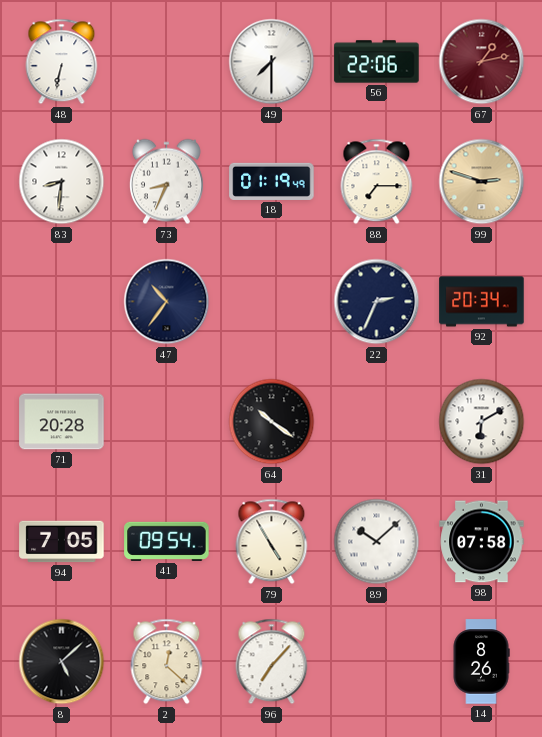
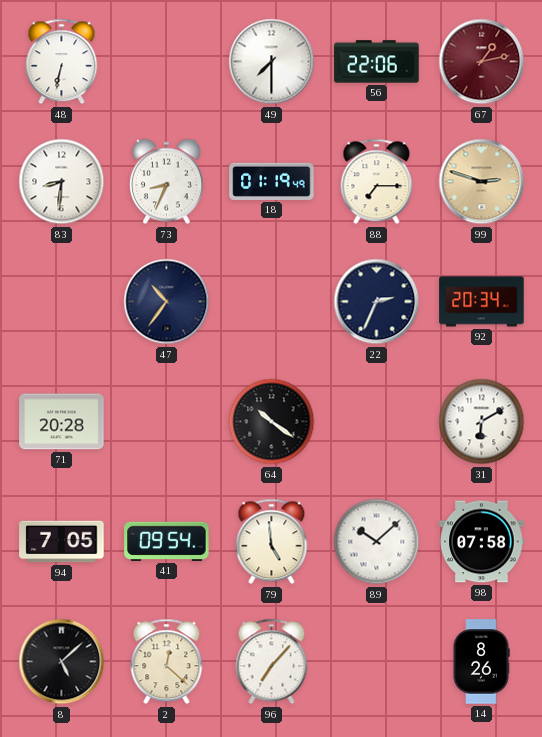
79: 4:55 -> 4:59 (272, 542)
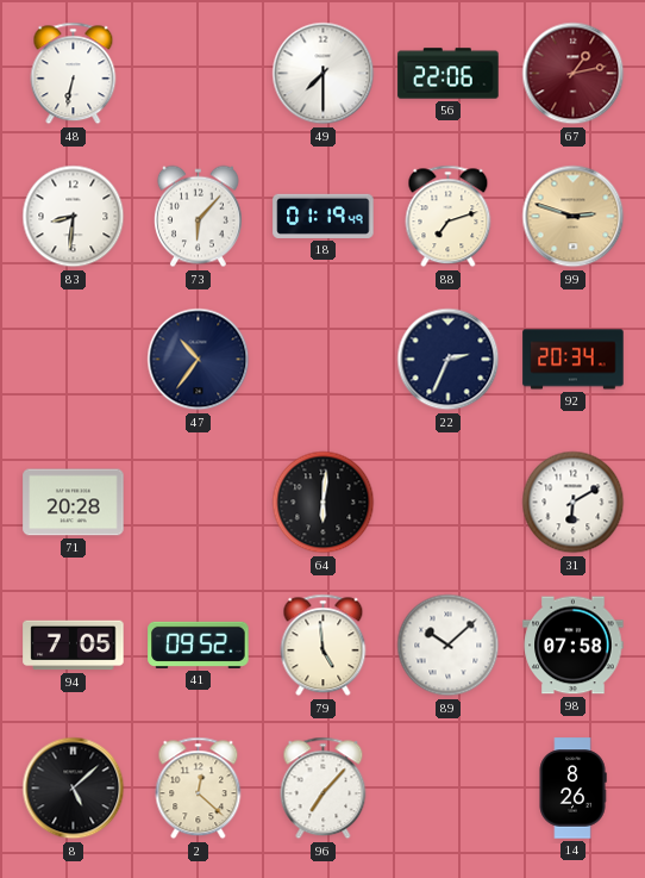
73: 8:34 -> 6:07 (198, 217)
88: 7:15 -> 7:12 (449, 217)
64: 10:21 -> 6:01 (324, 503)
41: 09:54 -> 09:52 (199, 645)
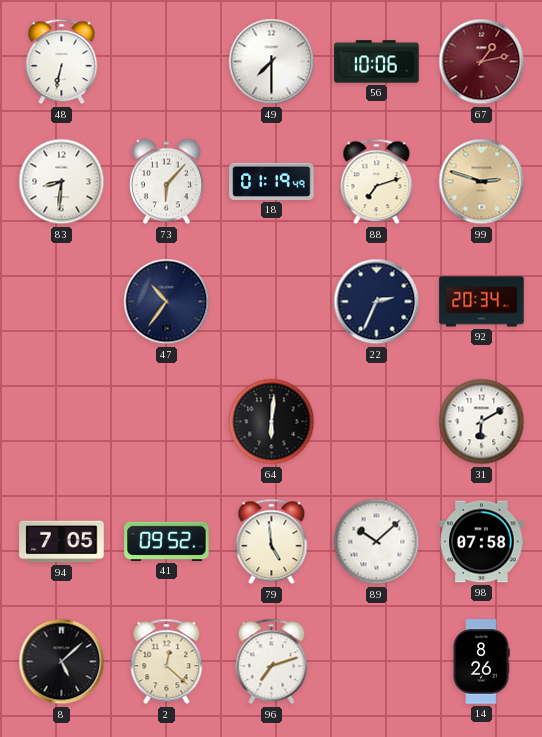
56: 22:06 -> 10:06 (377, 62)
71: 20:28 -> none (74, 503)
96: 7:07 -> 7:12 (272, 662)
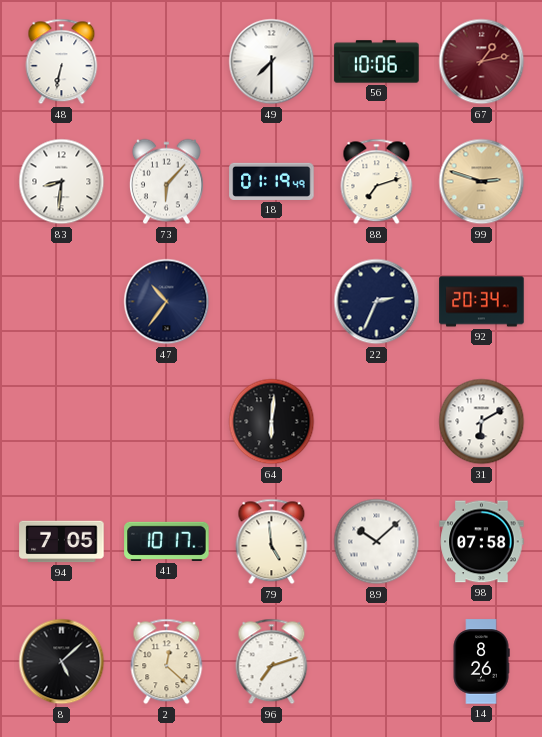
41: 09:52 -> 10:17 (167, 541)
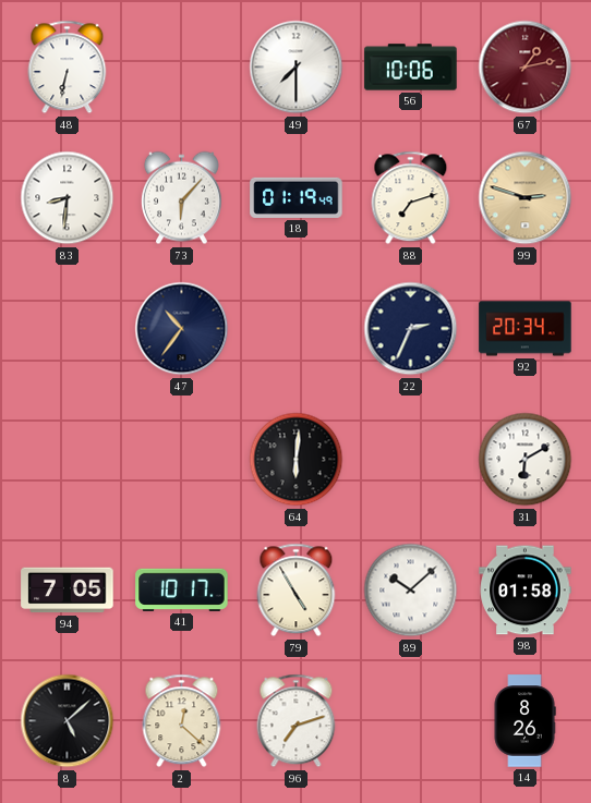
79: 4:59 -> 4:55 (297, 591)
98: 07:58 -> 01:58 (526, 591)
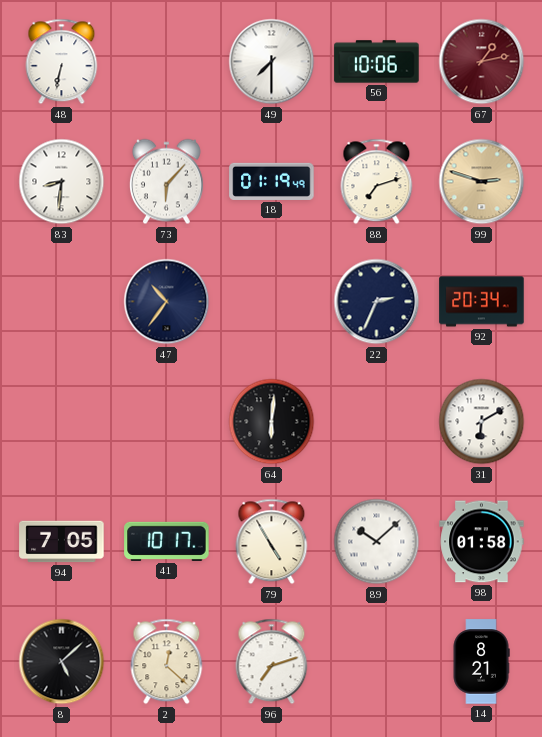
14: 8:26 -> 8:21 (481, 662)
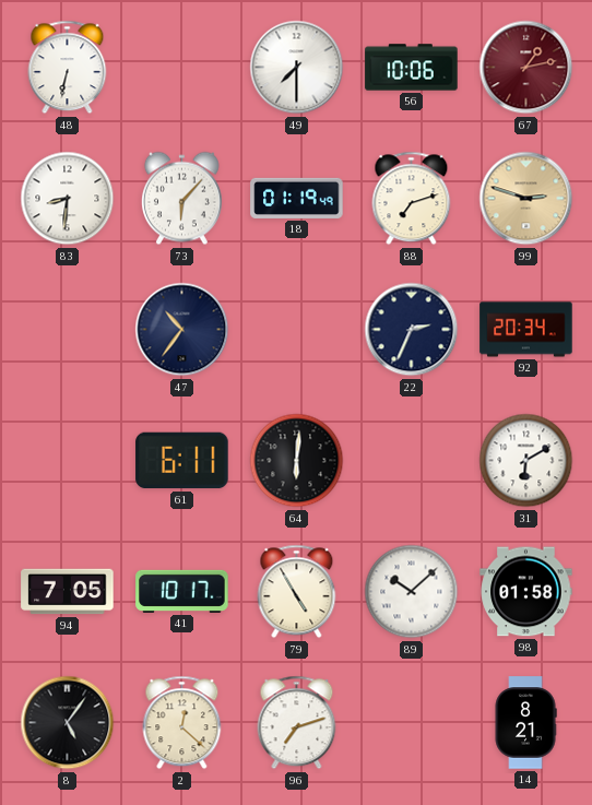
61: none -> 6:11 (182, 461)
8: 5:08 -> 5:06 (68, 723)
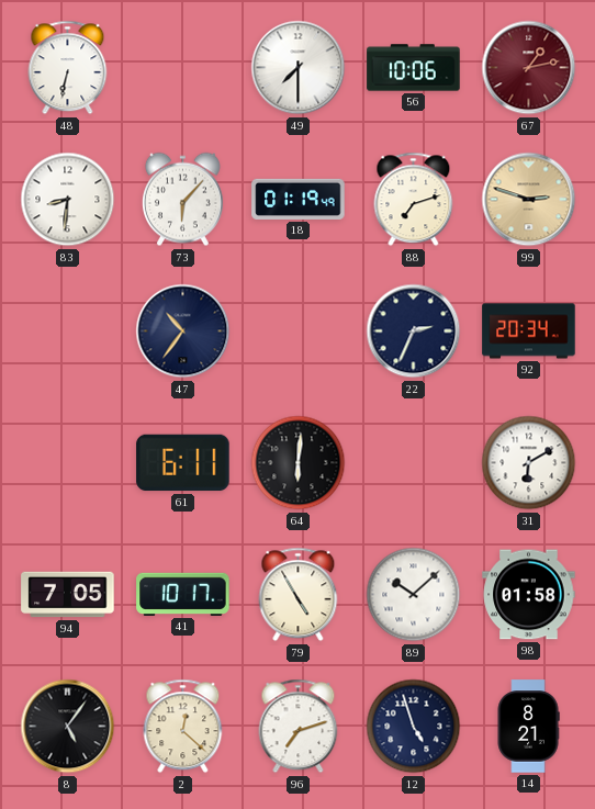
12: none -> 4:57 (414, 727)
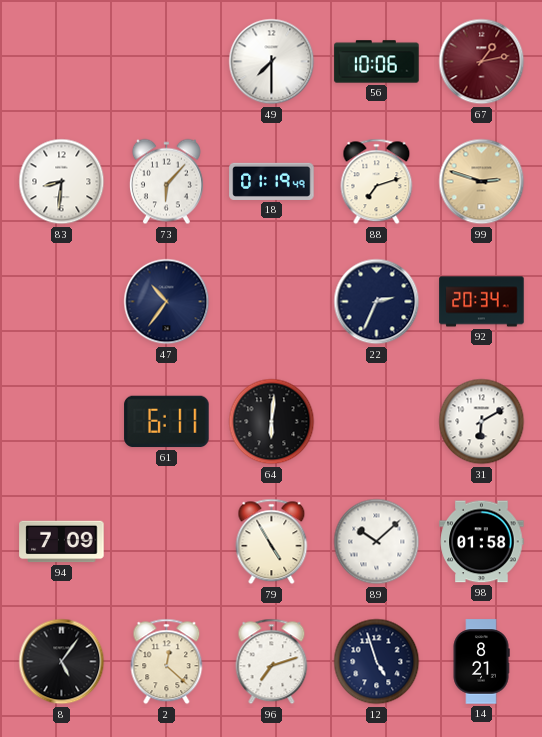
48: 6:32 -> none (68, 68)
94: 7:05 -> 7:09 (62, 542)
41: 10:17 -> none (183, 594)
